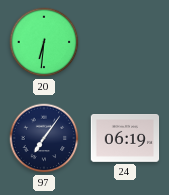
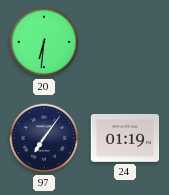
24: 06:19 -> 01:19 (125, 139)
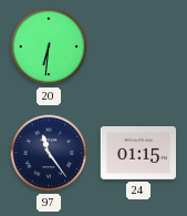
97: 7:06 -> 11:24 (49, 153)
24: 01:19 -> 01:15 (138, 154)
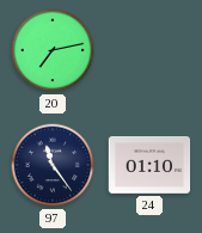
20: 6:31 -> 7:13 (53, 50)
24: 01:15 -> 01:10 (149, 166)
